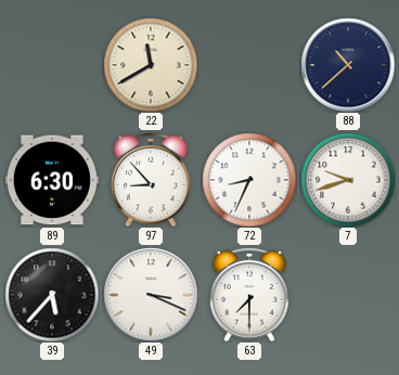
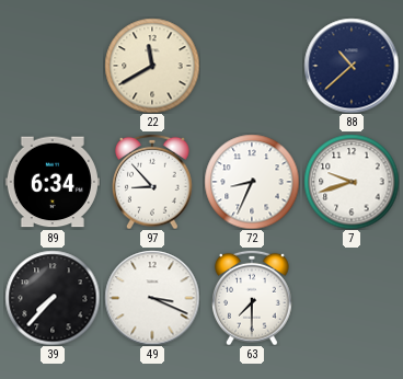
89: 6:30 -> 6:34 (53, 182)
39: 5:37 -> 7:37 (53, 298)
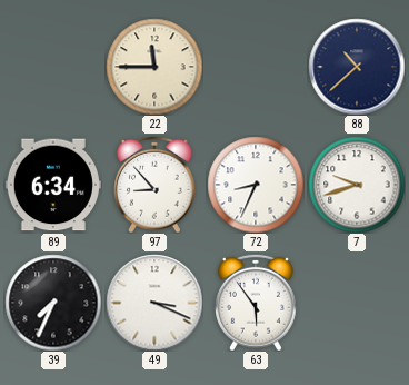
22: 11:40 -> 11:45 (154, 67)
39: 7:37 -> 7:34 (53, 303)
63: 7:30 -> 5:54 (257, 303)
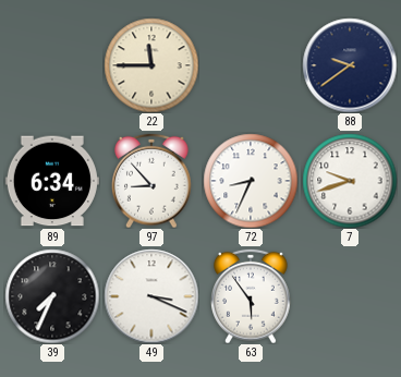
88: 10:38 -> 9:39 (350, 65)
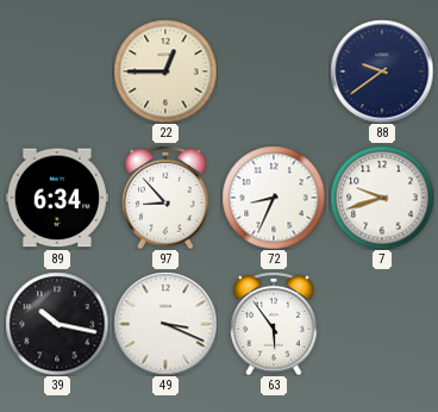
22: 11:45 -> 12:45 (165, 71)
39: 7:34 -> 10:17 (57, 324)
